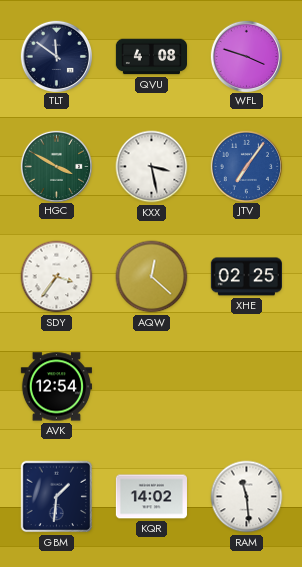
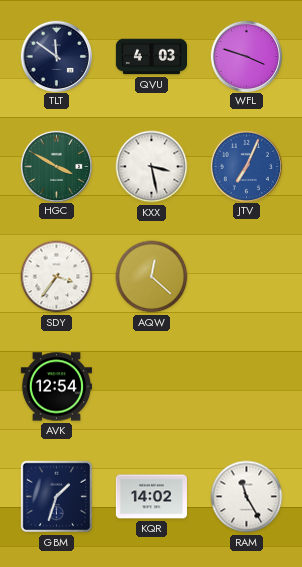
QVU: 4:08 -> 4:03 (151, 57)
JTV: 7:06 -> 7:04 (246, 166)
XHE: 02:25 -> none (246, 277)
GBM: 1:31 -> 1:33 (57, 497)
RAM: 11:29 -> 11:25 (247, 497)
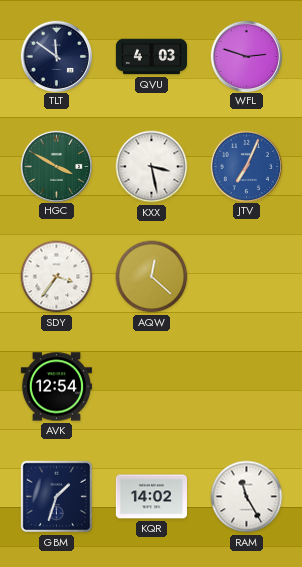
WFL: 3:48 -> 2:48 (246, 56)
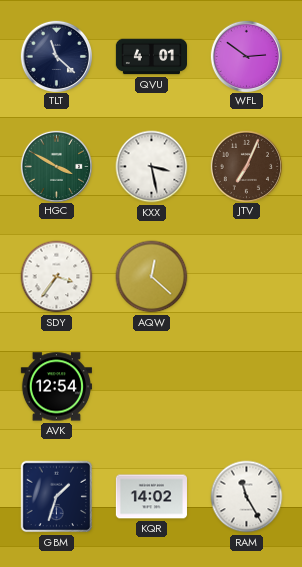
TLT: 11:51 -> 11:22 (56, 56)
QVU: 4:03 -> 4:01 (151, 57)
WFL: 2:48 -> 2:51 (246, 56)
JTV dial: blue -> brown (246, 166)
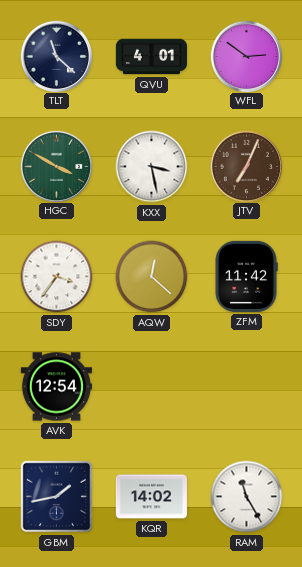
ZFM: none -> 11:42 (246, 276)
GBM: 1:33 -> 1:43 (57, 497)
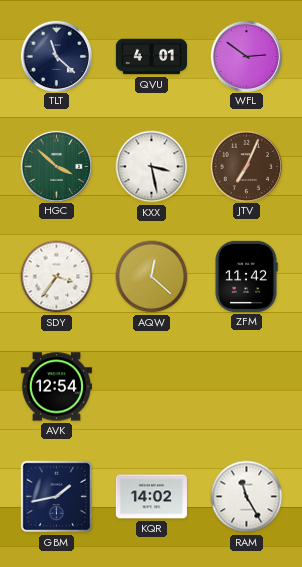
HGC: 3:50 -> 3:52 (56, 166)
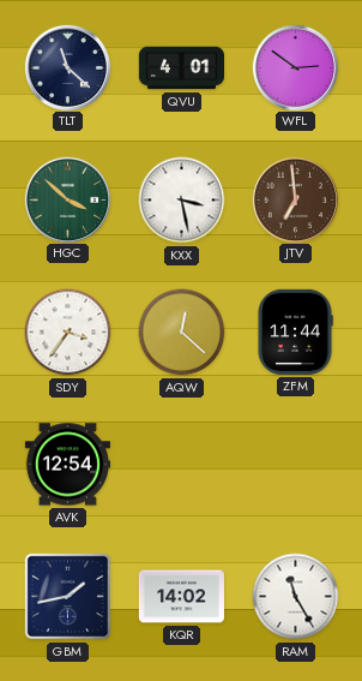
JTV: 7:04 -> 6:59 (295, 199)
ZFM: 11:42 -> 11:44 (295, 331)
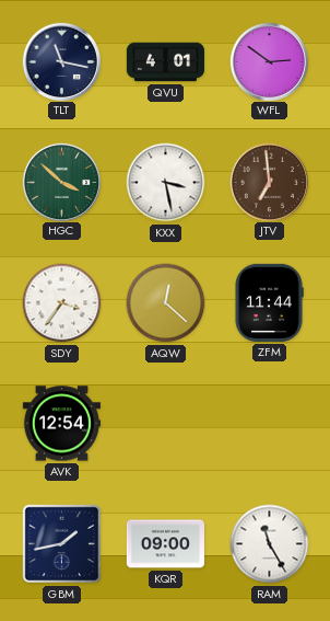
TLT: 11:22 -> 11:17 (61, 61)
KQR: 14:02 -> 09:00 (165, 544)
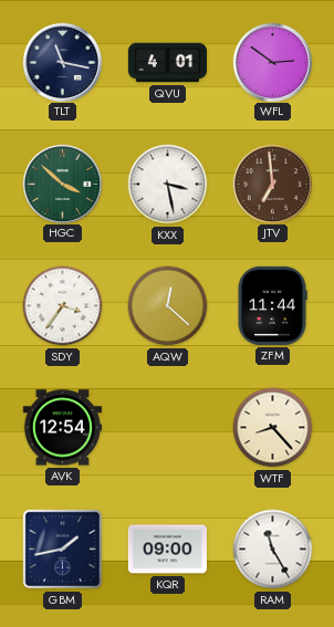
WTF: none -> 8:23 (273, 428)
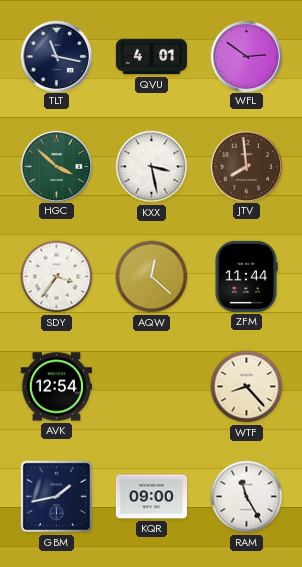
JTV: 6:59 -> 7:59 (246, 166)
